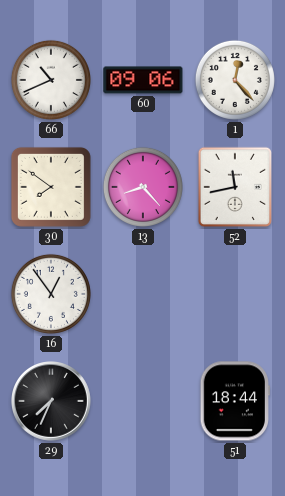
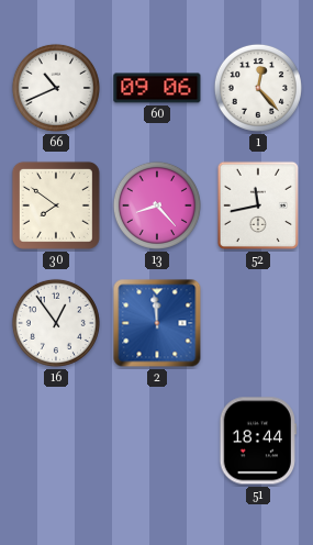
2: none -> 11:59 (157, 323)
29: 7:34 -> none (52, 402)
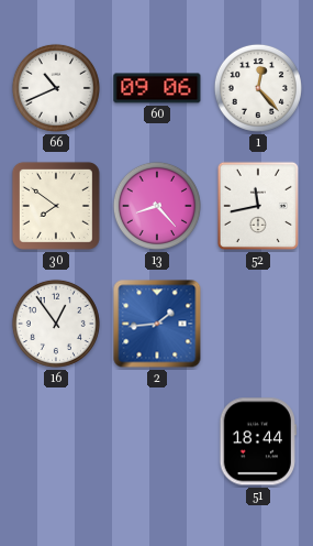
2: 11:59 -> 1:44 (157, 324)
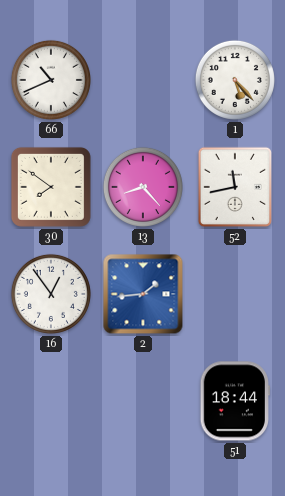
60: 09:06 -> none (157, 88)
1: 12:23 -> 5:23 (235, 80)
